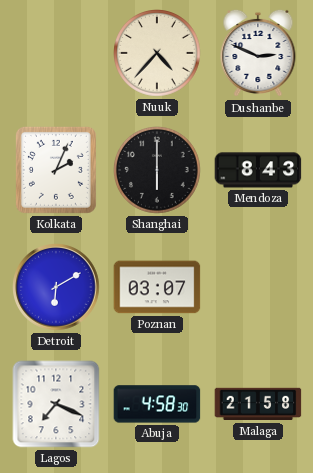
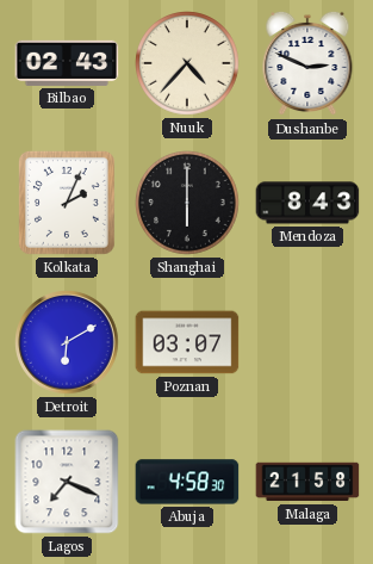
Bilbao: none -> 02:43 (67, 63)
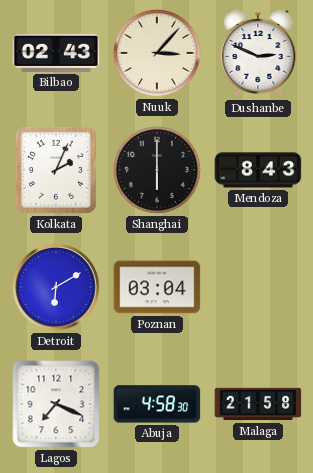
Nuuk: 4:37 -> 3:07 (158, 54)
Poznan: 03:07 -> 03:04 (157, 287)
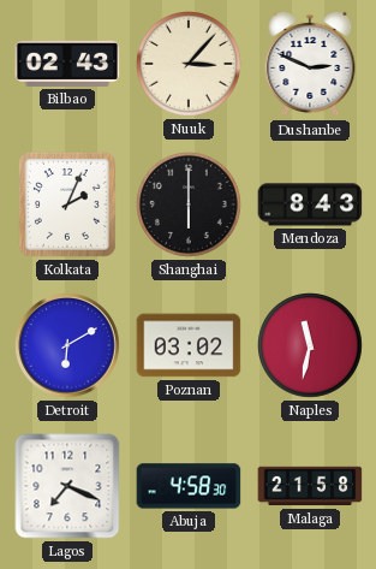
Poznan: 03:04 -> 03:02 (189, 345)
Naples: none -> 11:32 (311, 346)
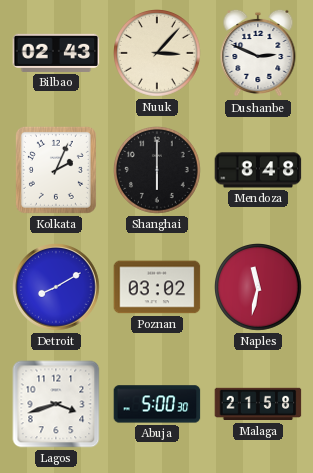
Mendoza: 8:43 -> 8:48 (258, 170)
Detroit: 6:10 -> 8:10 (56, 287)
Lagos: 7:19 -> 3:42 (56, 404)
Abuja: 4:58 -> 5:00 (157, 404)
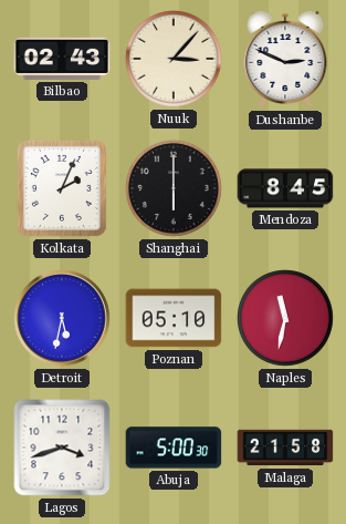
Mendoza: 8:48 -> 8:45 (285, 188)
Detroit: 8:10 -> 5:32 (62, 318)
Poznan: 03:02 -> 05:10 (174, 318)
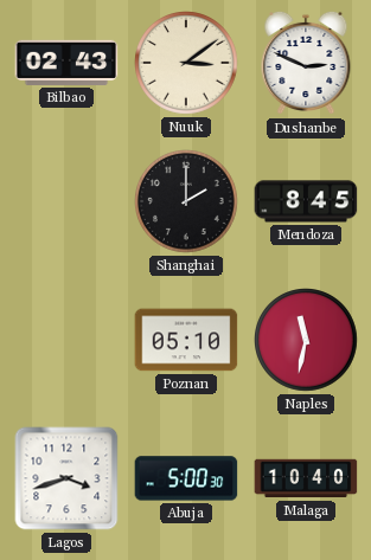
Nuuk: 3:07 -> 3:09 (187, 64)
Kolkata: 2:04 -> none (62, 188)
Shanghai: 6:00 -> 2:00 (187, 202)
Detroit: 5:32 -> none (62, 318)
Malaga: 21:58 -> 10:40 (306, 478)
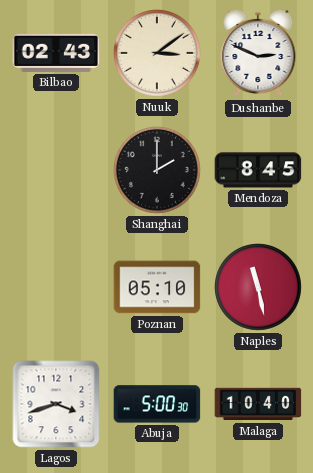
Naples: 11:32 -> 11:28 (259, 288)
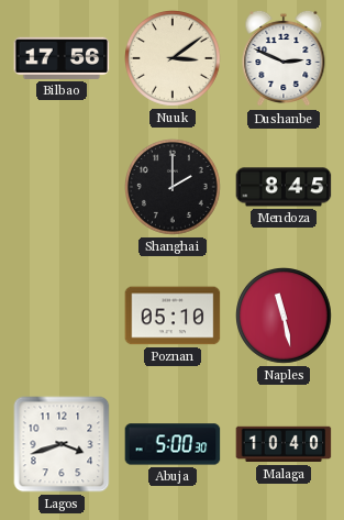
Bilbao: 02:43 -> 17:56 (62, 58)
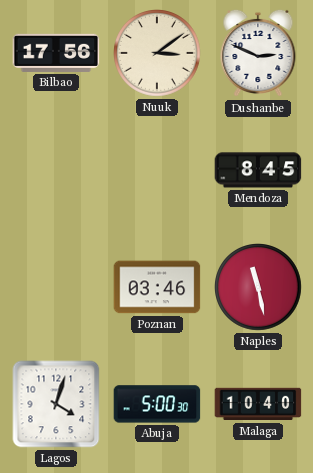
Shanghai: 2:00 -> none (174, 188)
Poznan: 05:10 -> 03:46 (157, 287)
Lagos: 3:42 -> 4:03 (56, 404)
